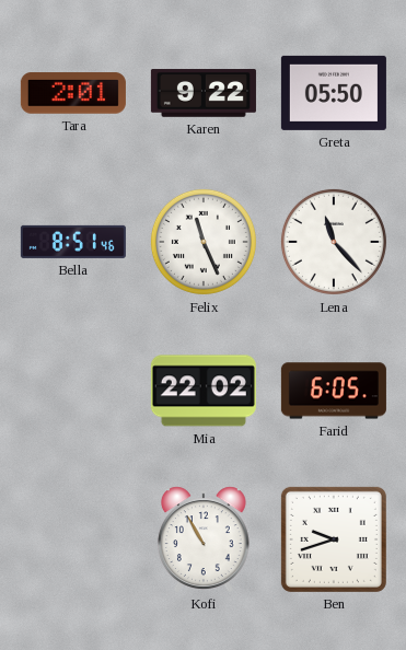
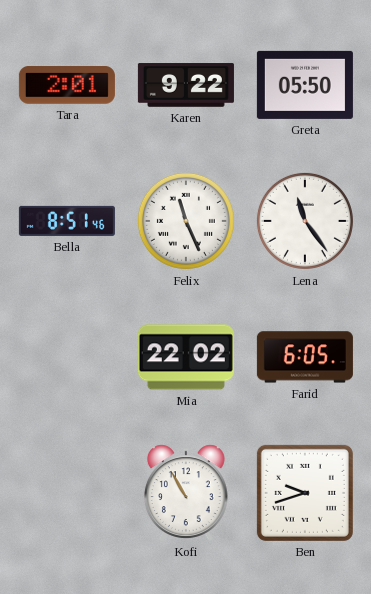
Lena: 11:23 -> 11:24 (305, 221)
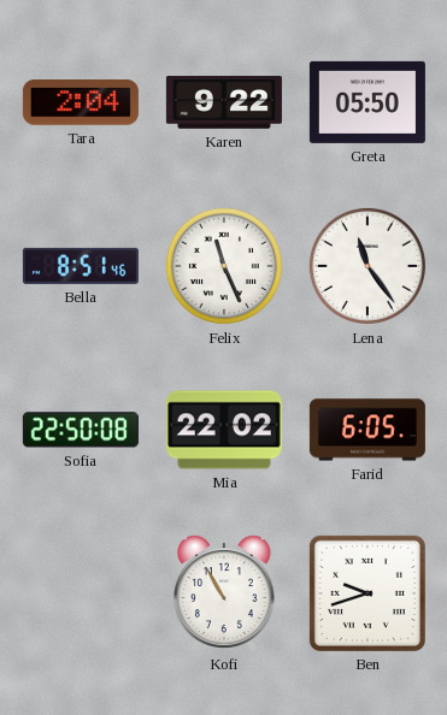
Tara: 2:01 -> 2:04 (81, 102)
Sofia: none -> 22:50 (81, 430)
